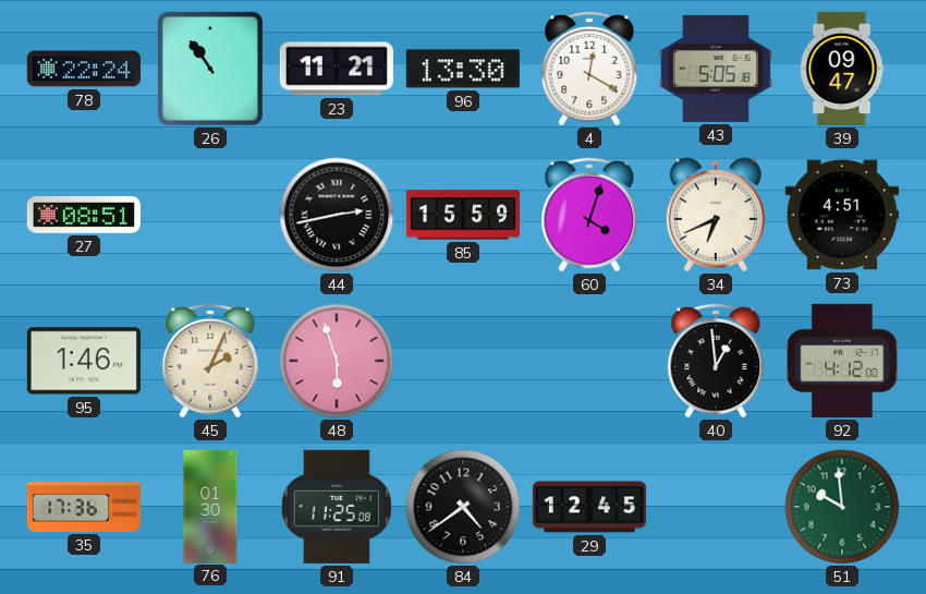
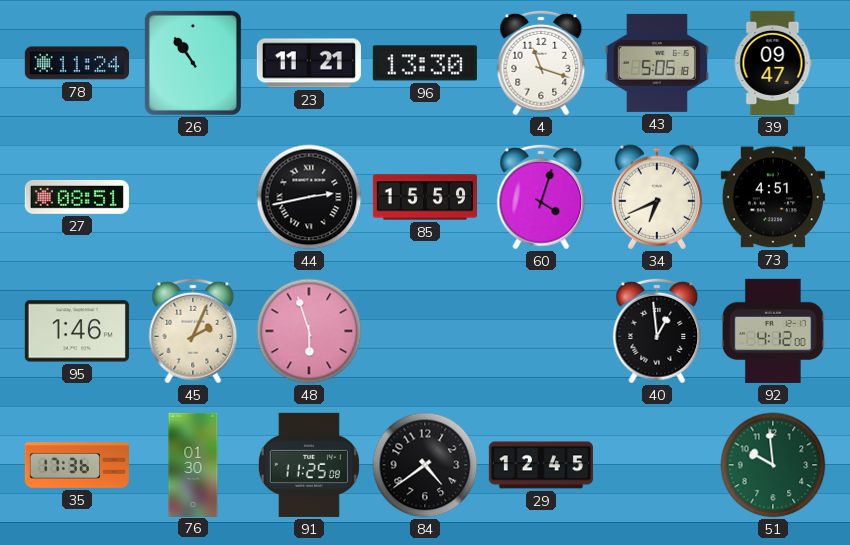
78: 22:24 -> 11:24 (77, 63)
4: 12:20 -> 11:18 (541, 63)
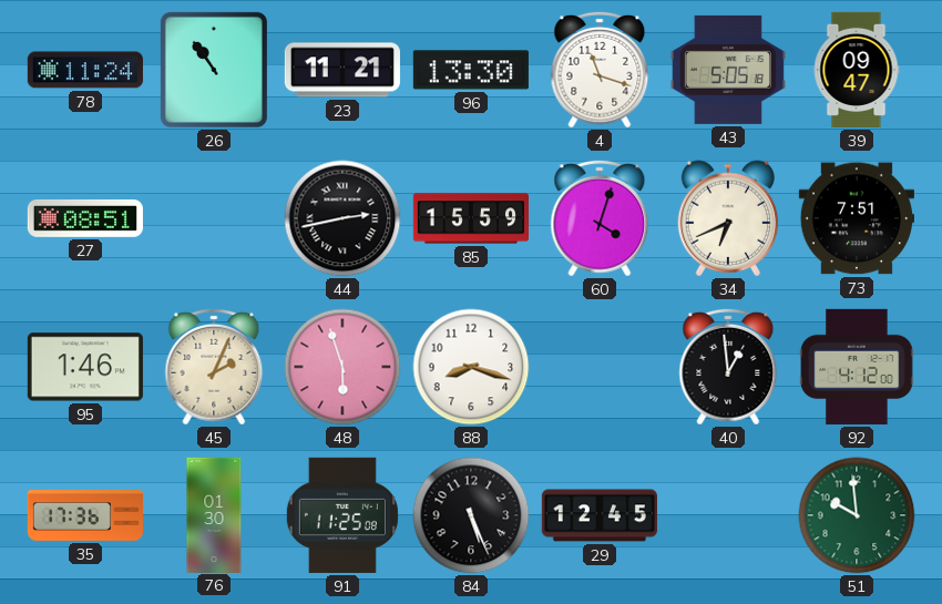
73: 4:51 -> 7:51 (857, 218)
88: none -> 8:18 (471, 367)
84: 4:39 -> 5:26 (471, 515)
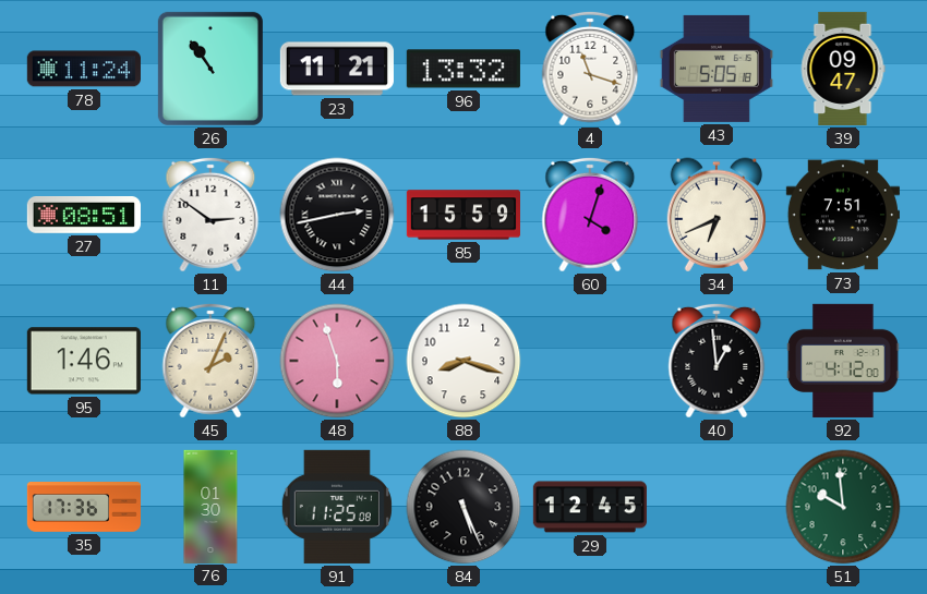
96: 13:30 -> 13:32 (463, 69)
11: none -> 2:51 (210, 215)
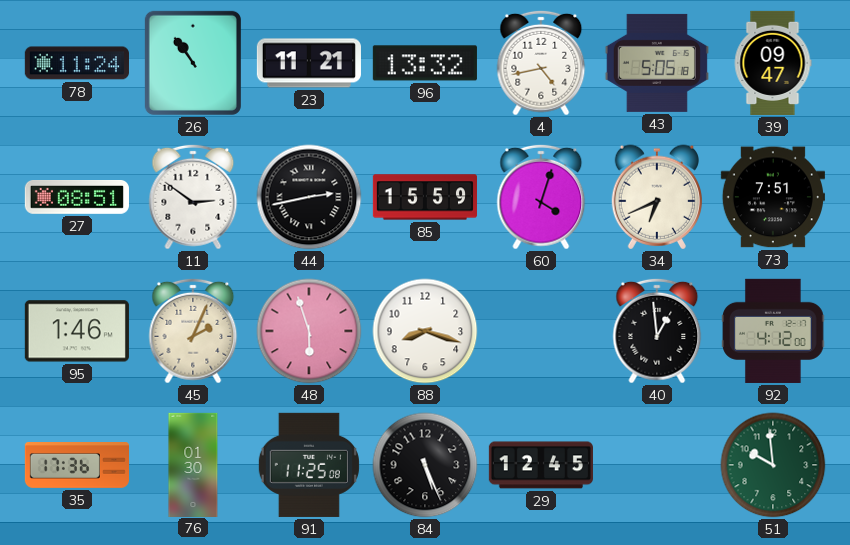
4: 11:18 -> 4:43 (541, 63)
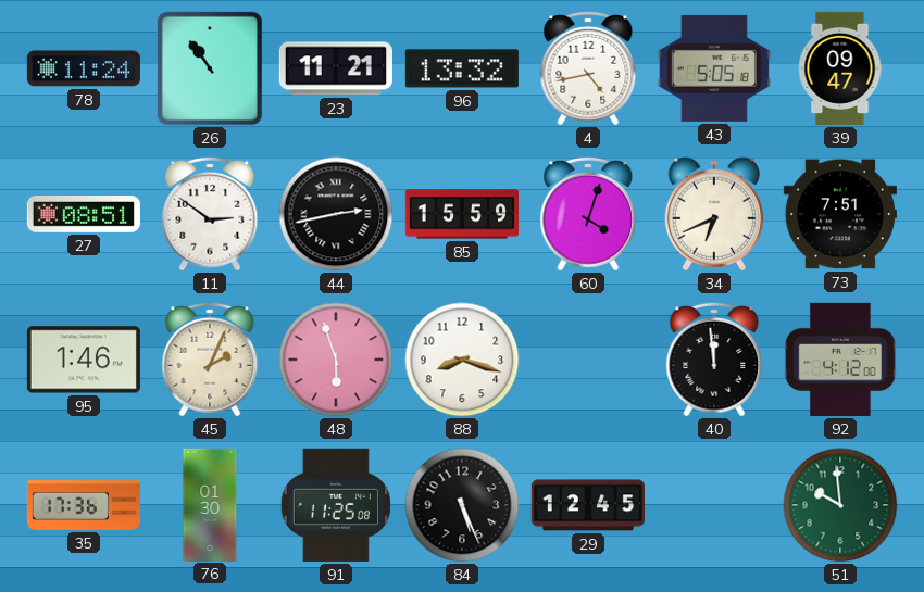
40: 12:59 -> 11:59 (714, 360)
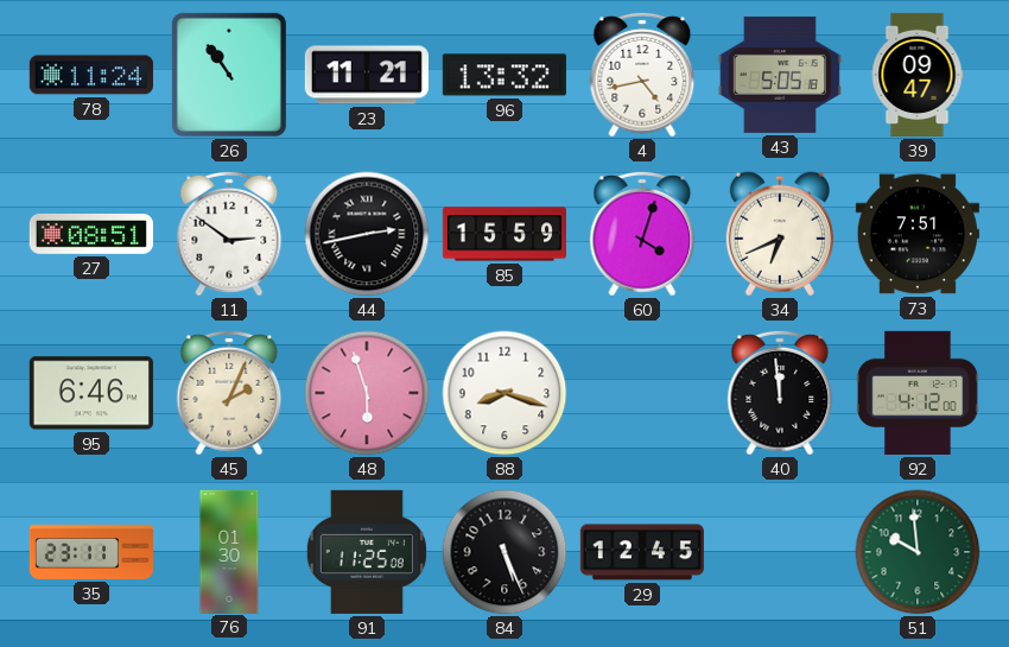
95: 1:46 -> 6:46 (91, 393)
35: 17:36 -> 23:11 (90, 553)
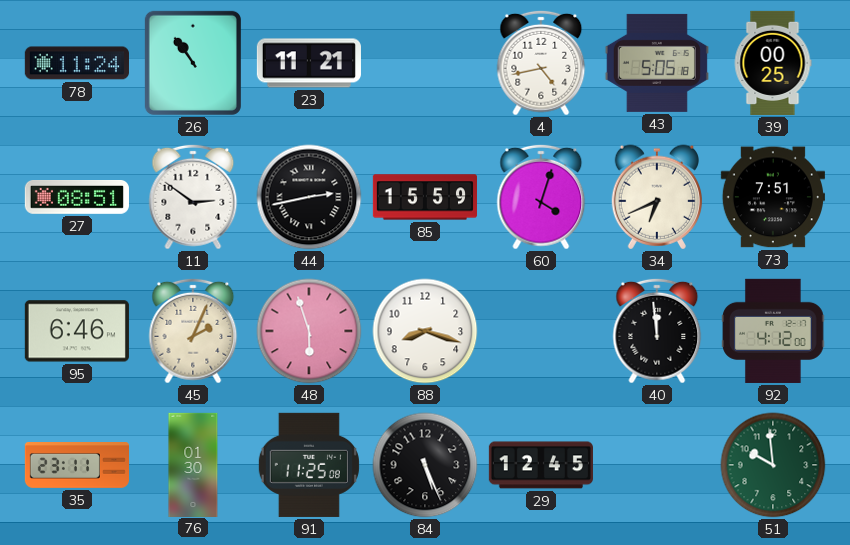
96: 13:32 -> none (504, 75)
39: 09:47 -> 00:25 (773, 63)
